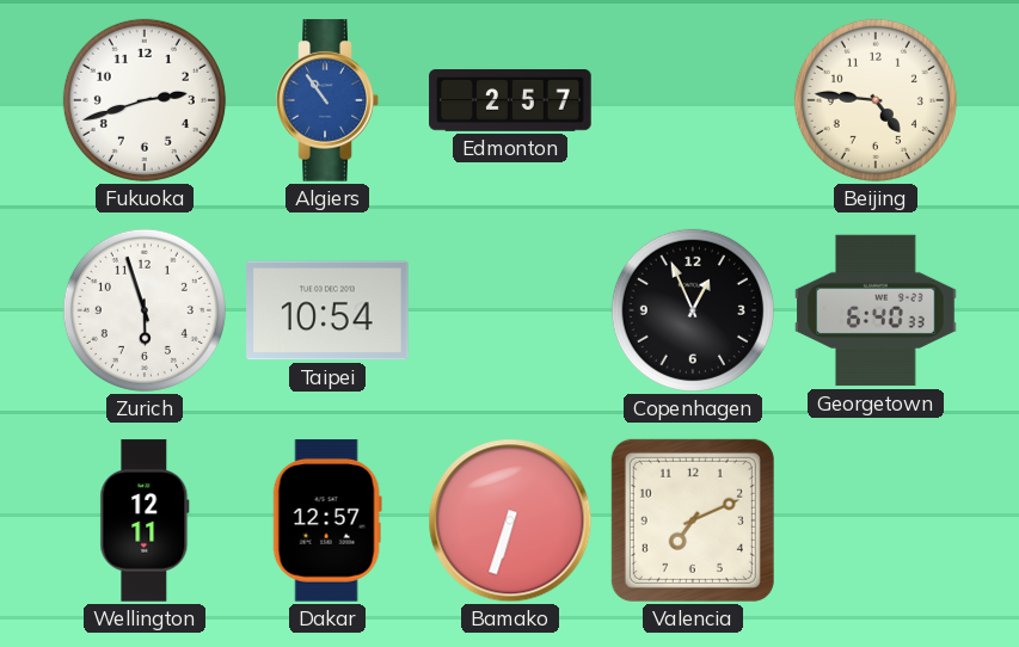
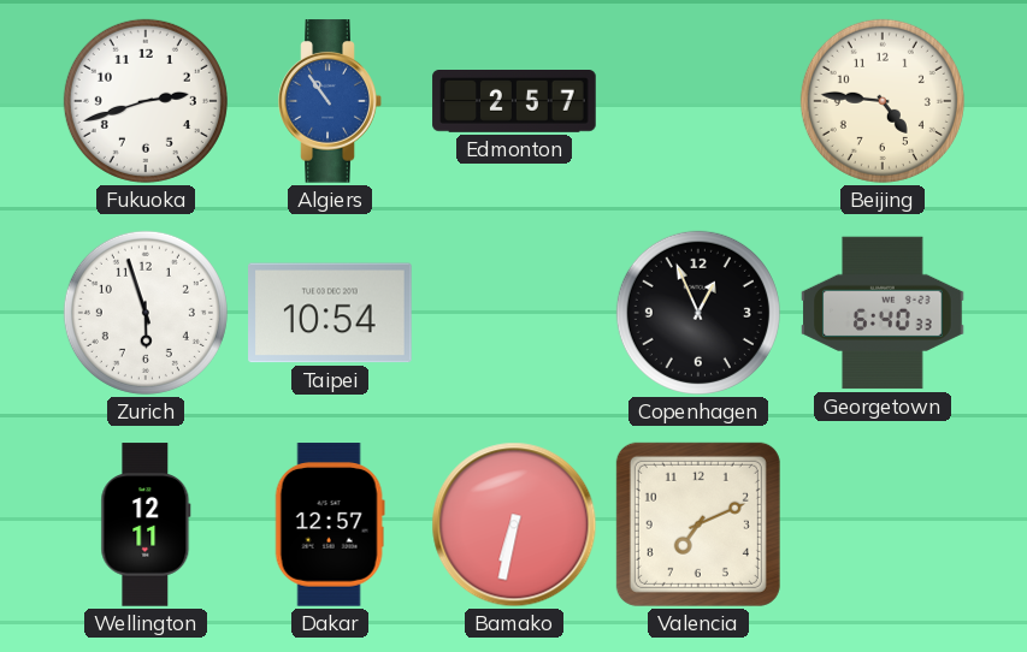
Bamako: 6:33 -> 6:32 (514, 524)
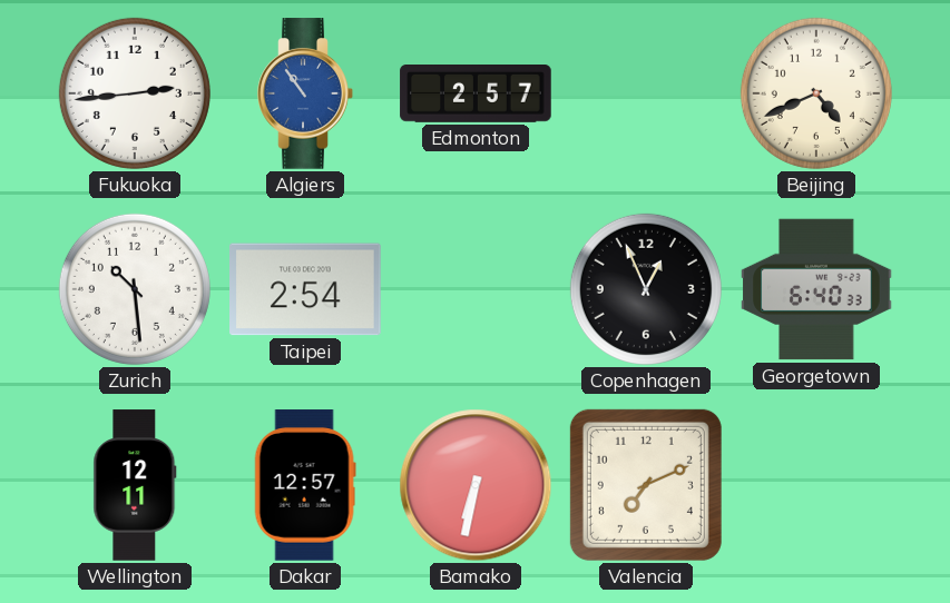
Fukuoka: 2:42 -> 2:44 (135, 93)
Beijing: 4:46 -> 4:41 (816, 93)
Zurich: 5:57 -> 10:29 (135, 289)
Taipei: 10:54 -> 2:54 (305, 289)
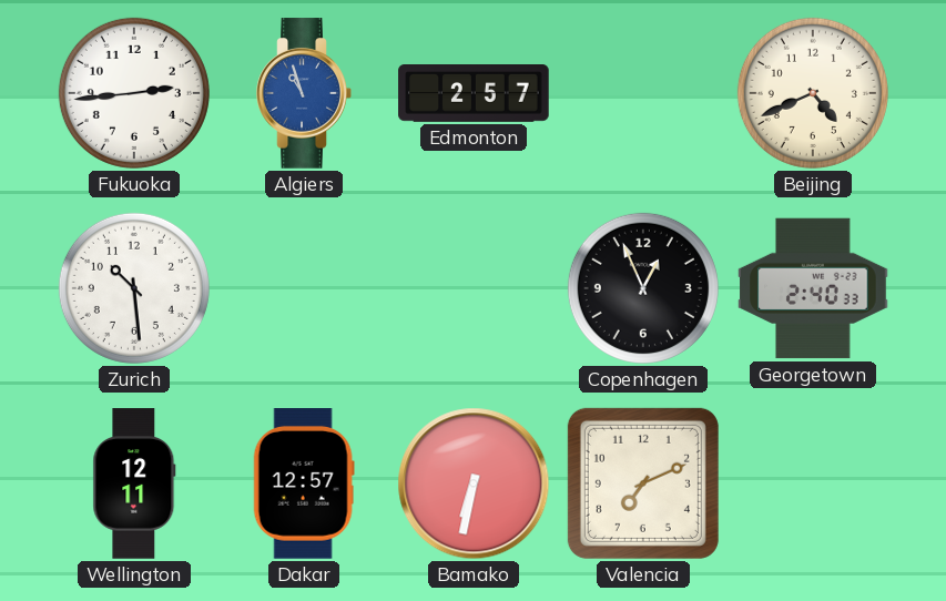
Algiers: 10:54 -> 10:57 (304, 93)
Taipei: 2:54 -> none (305, 289)
Georgetown: 6:40 -> 2:40 (813, 288)
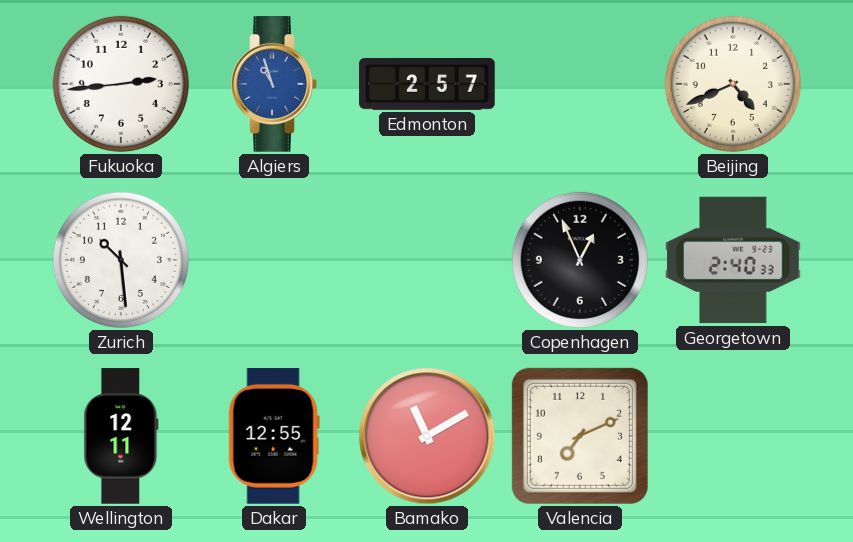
Dakar: 12:57 -> 12:55 (274, 436)
Bamako: 6:32 -> 11:10 (427, 436)
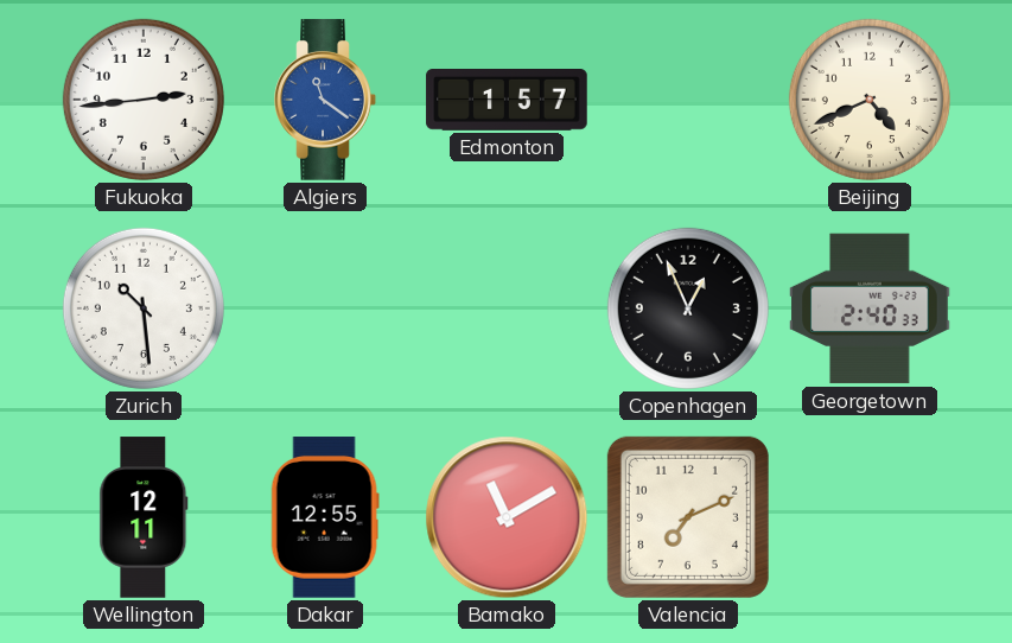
Algiers: 10:57 -> 11:21 (325, 100)
Edmonton: 2:57 -> 1:57 (507, 101)
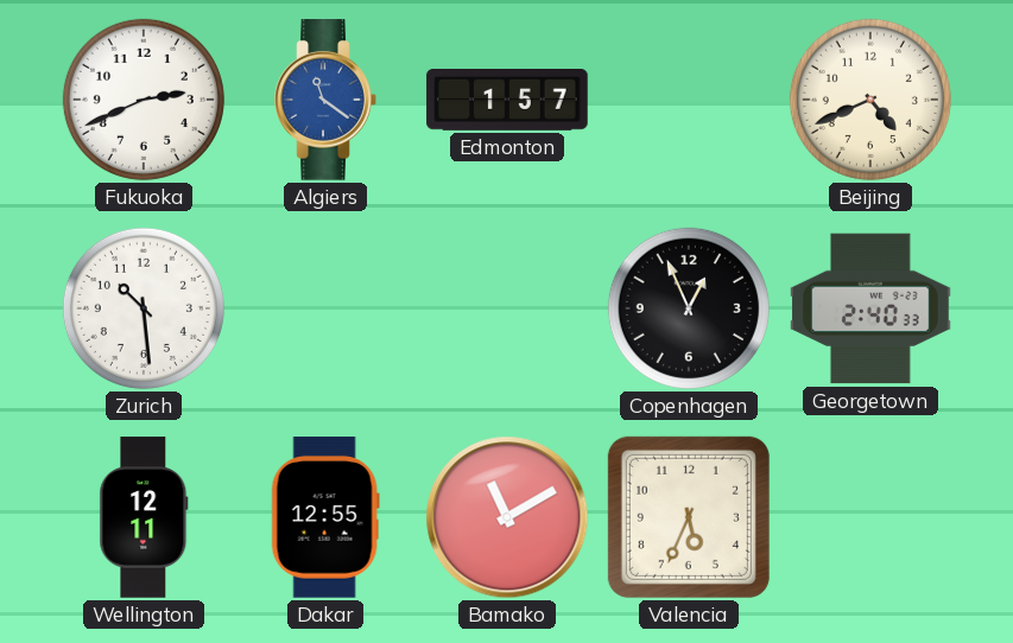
Fukuoka: 2:44 -> 2:41 (144, 100)
Valencia: 7:11 -> 5:34 (689, 517)
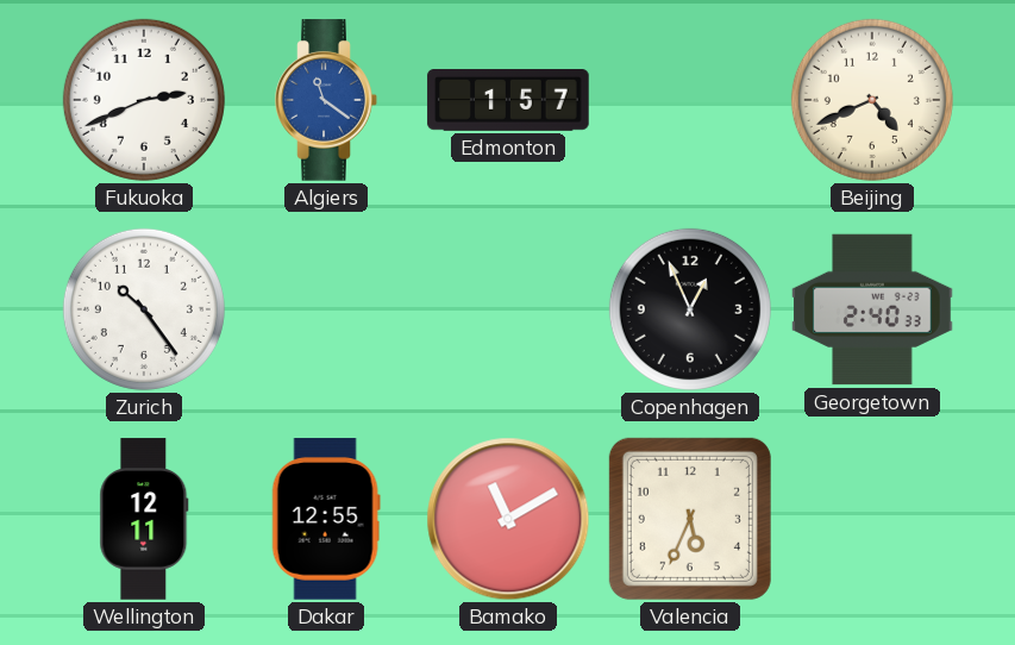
Zurich: 10:29 -> 10:24 (144, 309)
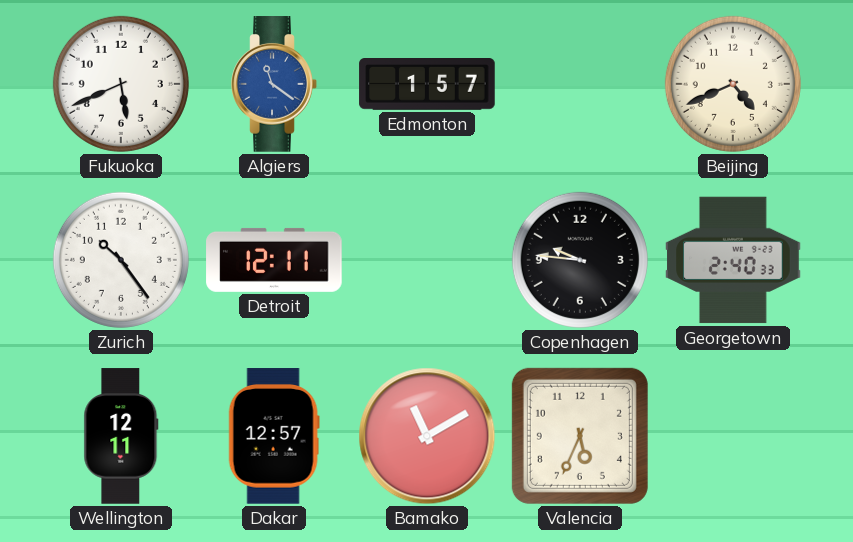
Fukuoka: 2:41 -> 5:41 (121, 84)
Detroit: none -> 12:11 (274, 260)
Copenhagen: 12:56 -> 9:46 (580, 260)
Dakar: 12:55 -> 12:57 (274, 436)
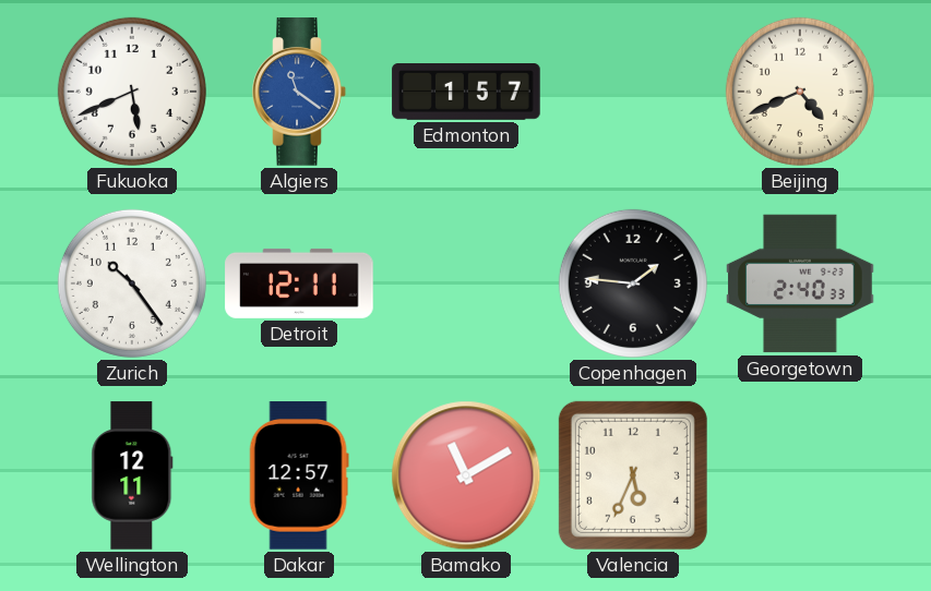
Copenhagen: 9:46 -> 1:46 (633, 284)
